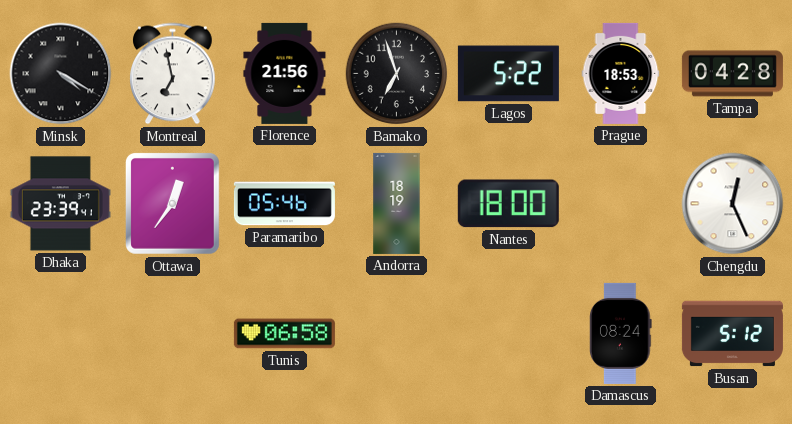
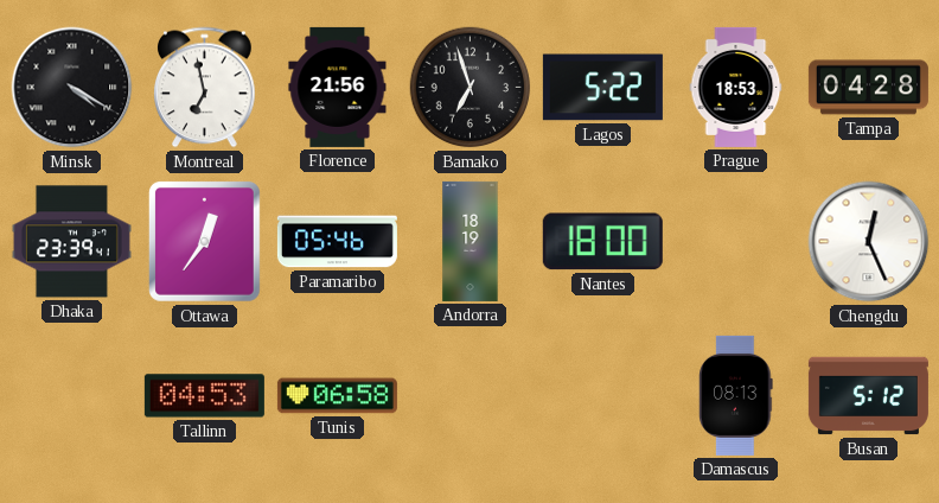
Tallinn: none -> 04:53 (204, 396)
Damascus: 08:24 -> 08:13 (736, 395)
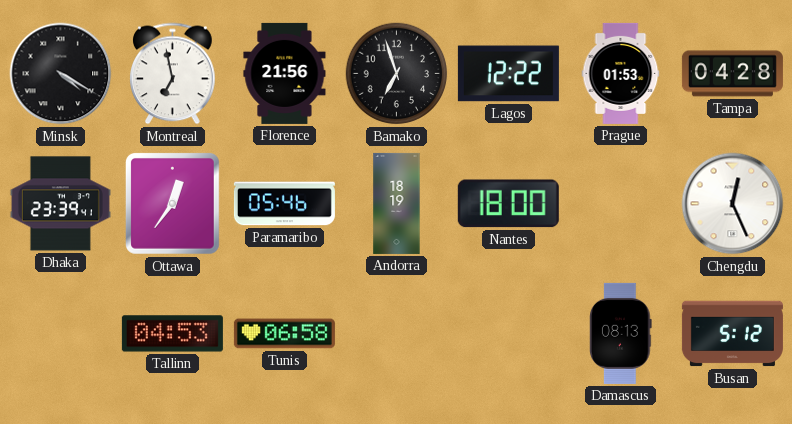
Lagos: 5:22 -> 12:22 (508, 74)
Prague: 18:53 -> 01:53 (621, 73)
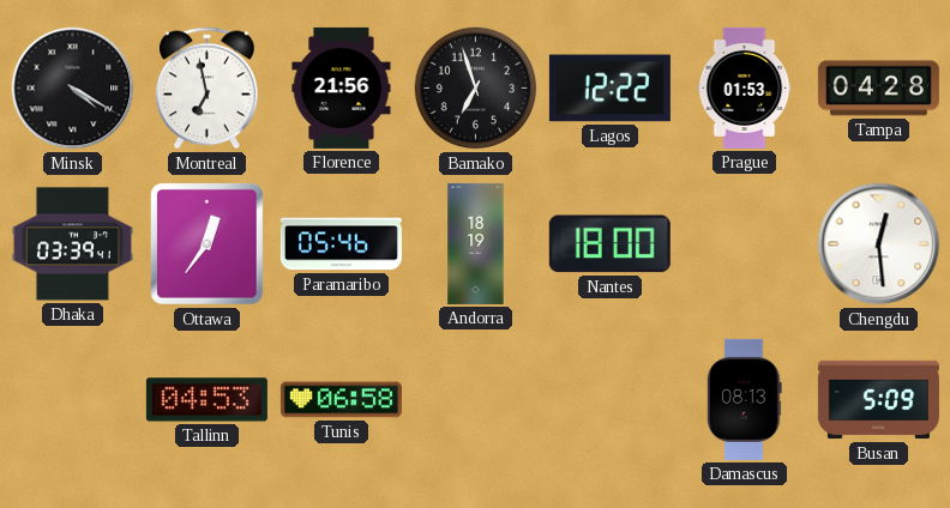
Dhaka: 23:39 -> 03:39 (72, 244)
Chengdu: 12:26 -> 12:29 (879, 244)
Busan: 5:12 -> 5:09 (878, 400)
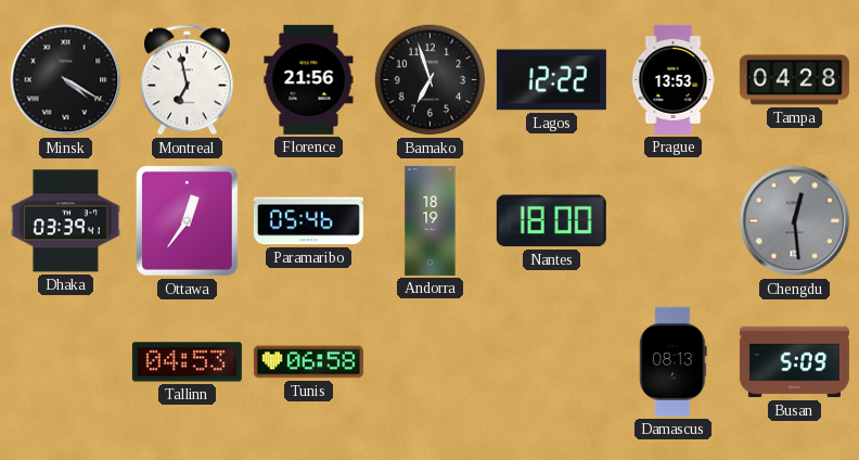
Prague: 01:53 -> 13:53 (674, 79)
Chengdu dial: white -> grey (795, 221)
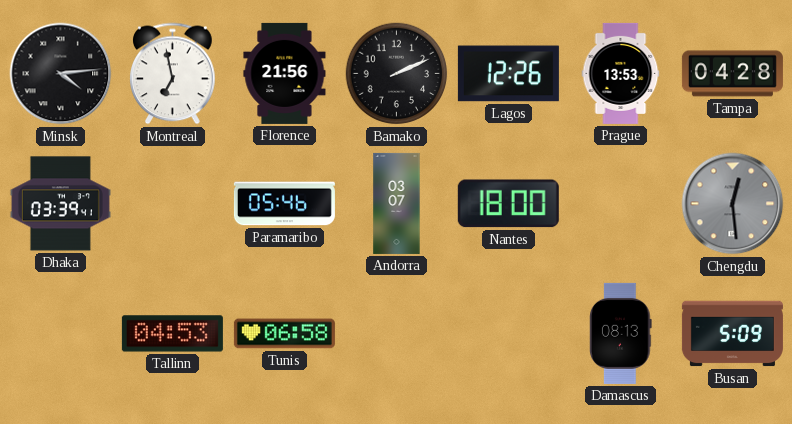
Minsk: 4:20 -> 4:14 (61, 74)
Bamako: 6:57 -> 2:11 (397, 74)
Lagos: 12:22 -> 12:26 (508, 74)
Ottawa: 12:36 -> none (187, 220)
Andorra: 18:19 -> 03:07 (397, 203)
